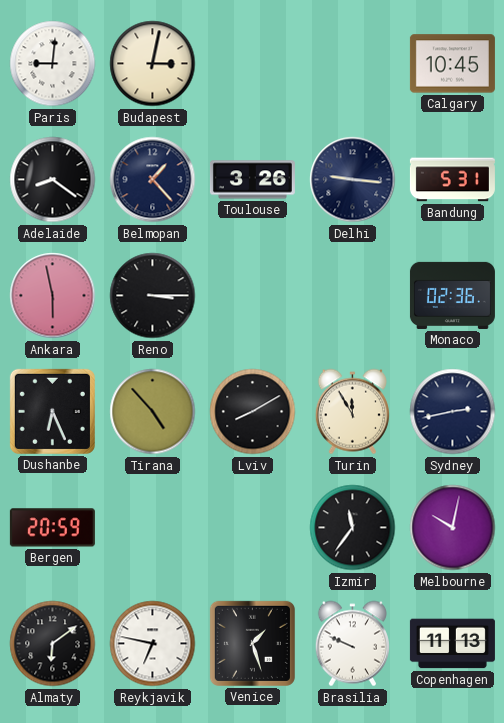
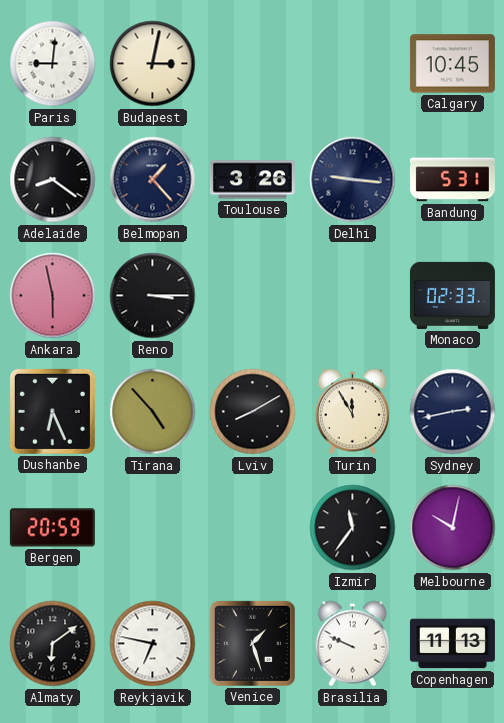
Monaco: 02:36 -> 02:33 (452, 295)
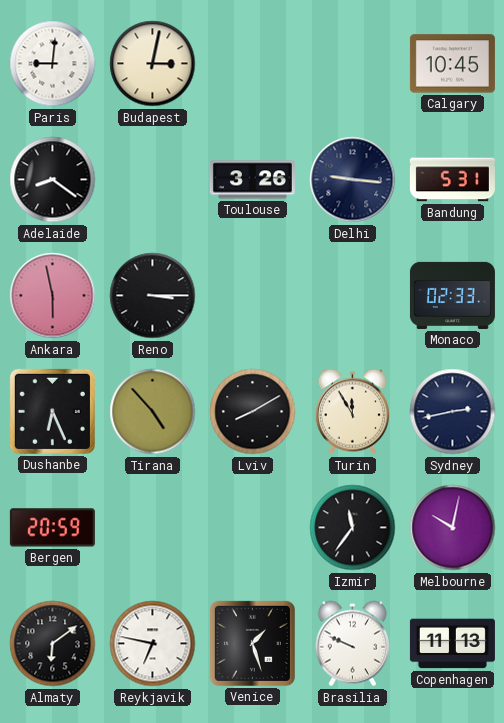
Belmopan: 1:23 -> none (153, 180)
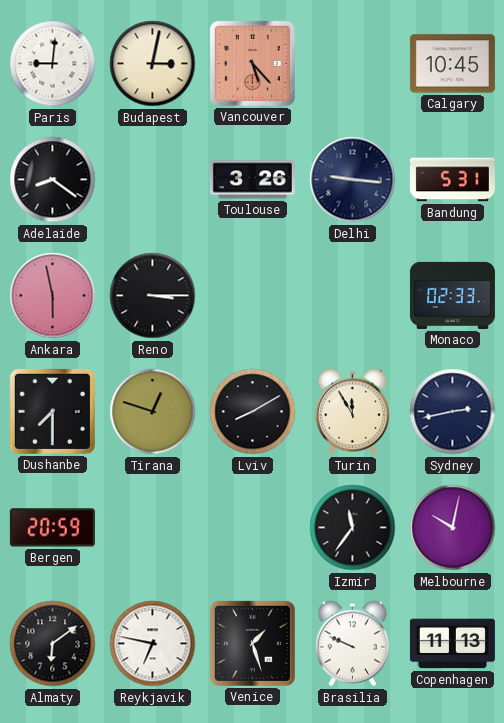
Vancouver: none -> 5:23 (252, 63)
Dushanbe: 6:26 -> 7:30 (52, 411)
Tirana: 4:53 -> 12:48 (153, 412)
